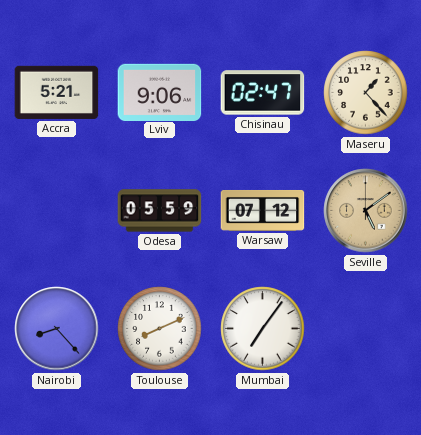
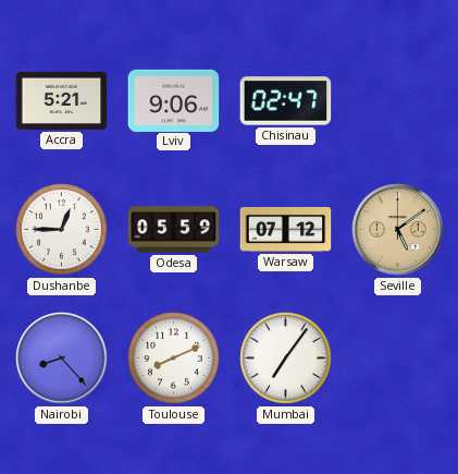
Maseru: 1:23 -> none (366, 93)
Dushanbe: none -> 12:45 (62, 230)
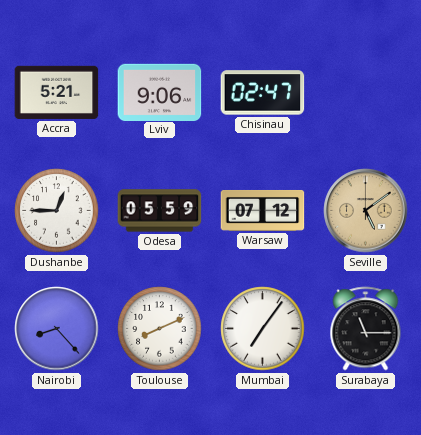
Surabaya: none -> 11:15 (366, 329)
